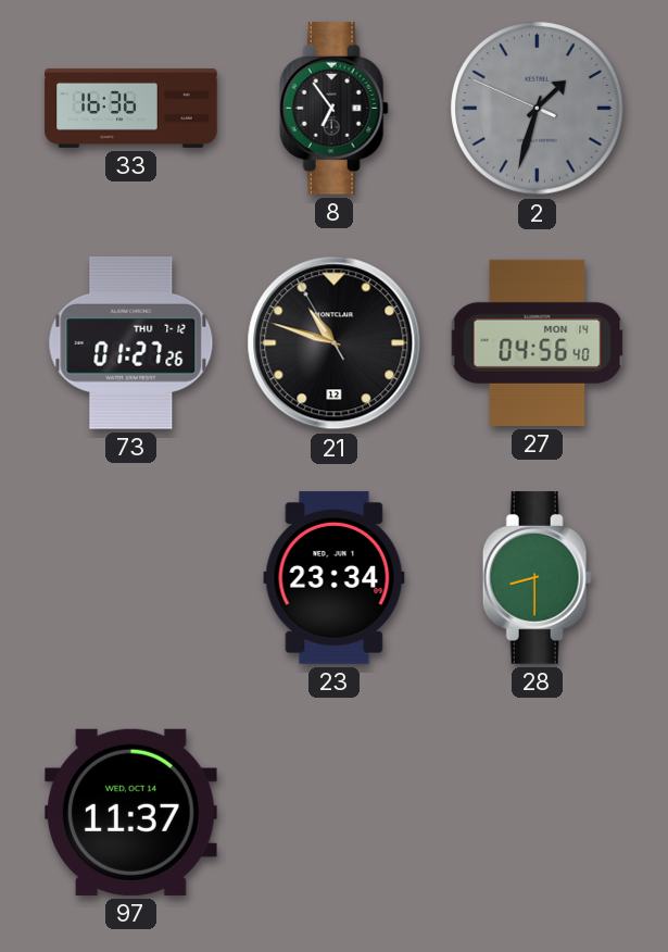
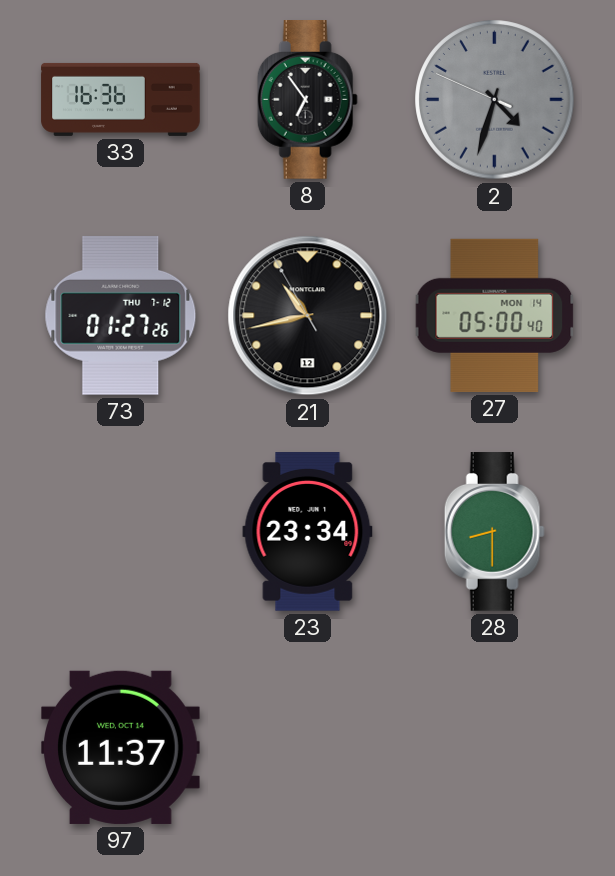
2: 1:32 -> 4:32 (495, 100)
21: 10:47 -> 10:42 (308, 316)
27: 04:56 -> 05:00 (495, 315)
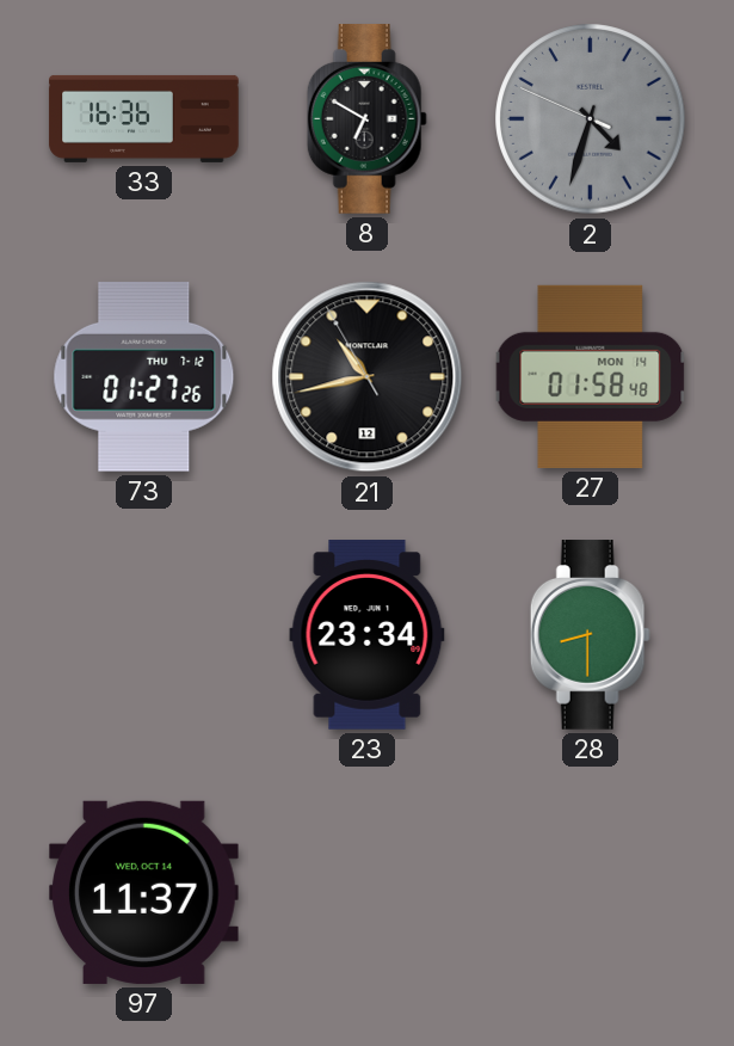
8: 6:54 -> 6:50 (366, 119)
27: 05:00 -> 01:58 (591, 376)
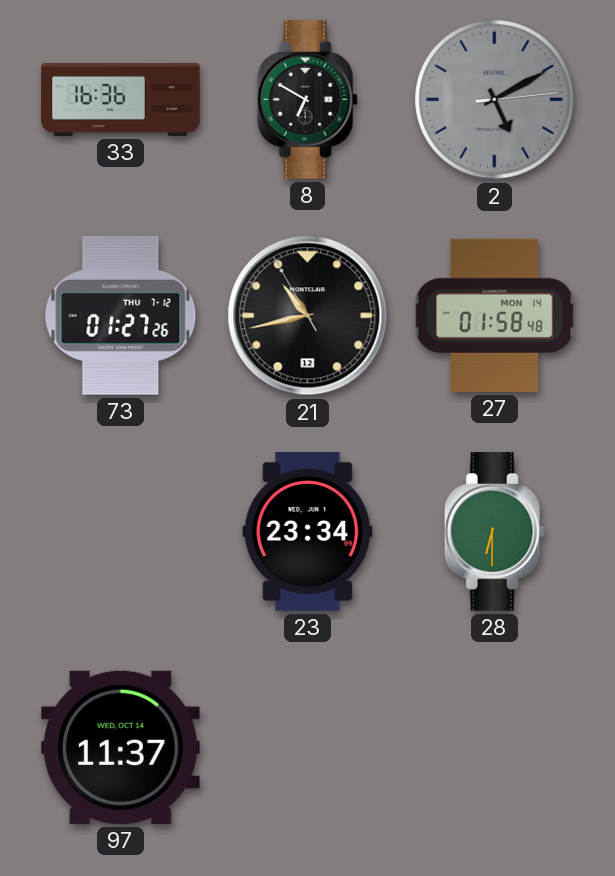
2: 4:32 -> 5:10 (495, 100)
28: 8:30 -> 6:30 (494, 532)
